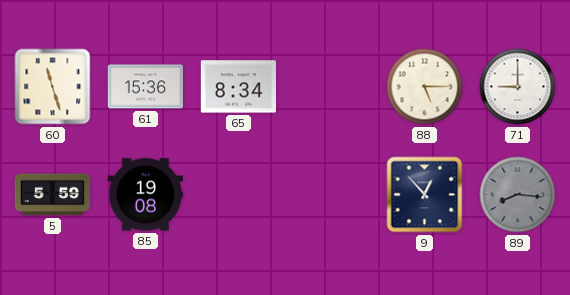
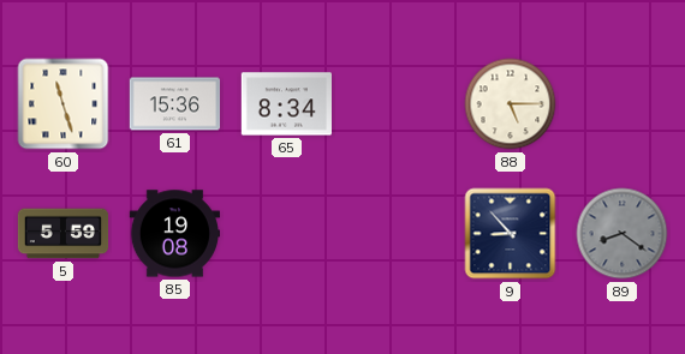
71: 9:00 -> none (518, 87)
9: 12:53 -> 8:53 (511, 234)
89: 8:16 -> 8:21 (623, 234)
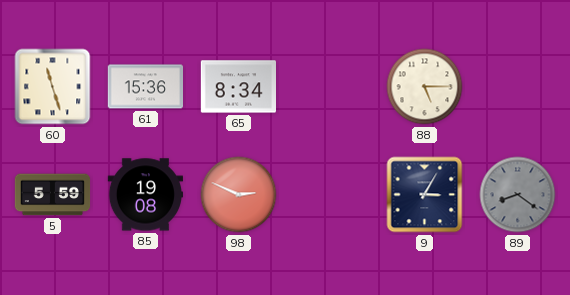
98: none -> 2:49 (239, 195)
9: 8:53 -> 3:05 (425, 195)
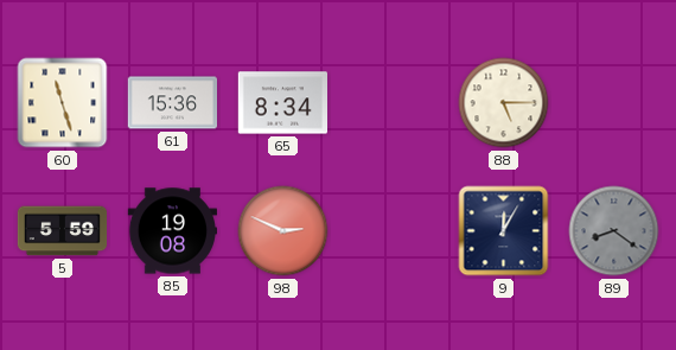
9: 3:05 -> 12:05 (504, 231)
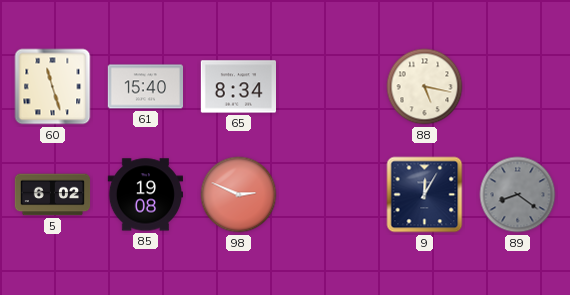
61: 15:36 -> 15:40 (145, 87)
88: 5:15 -> 5:17 (425, 87)
5: 5:59 -> 6:02 (53, 195)
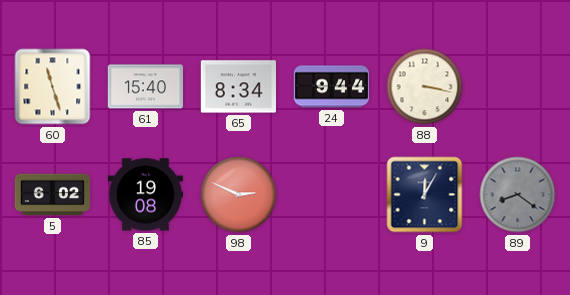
24: none -> 9:44 (331, 87)
88: 5:17 -> 3:17 (425, 87)
